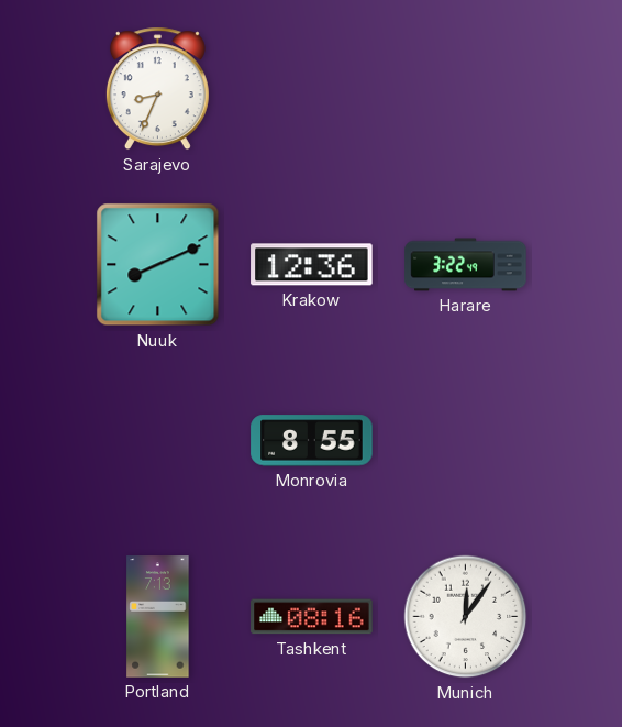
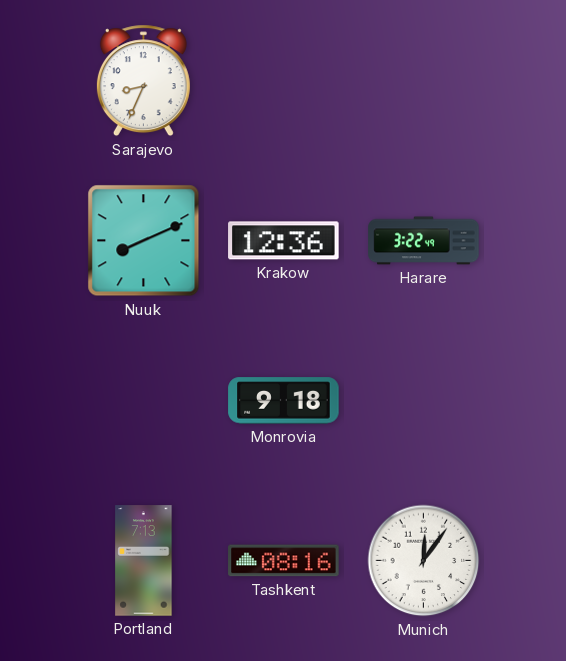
Monrovia: 8:55 -> 9:18 (284, 401)
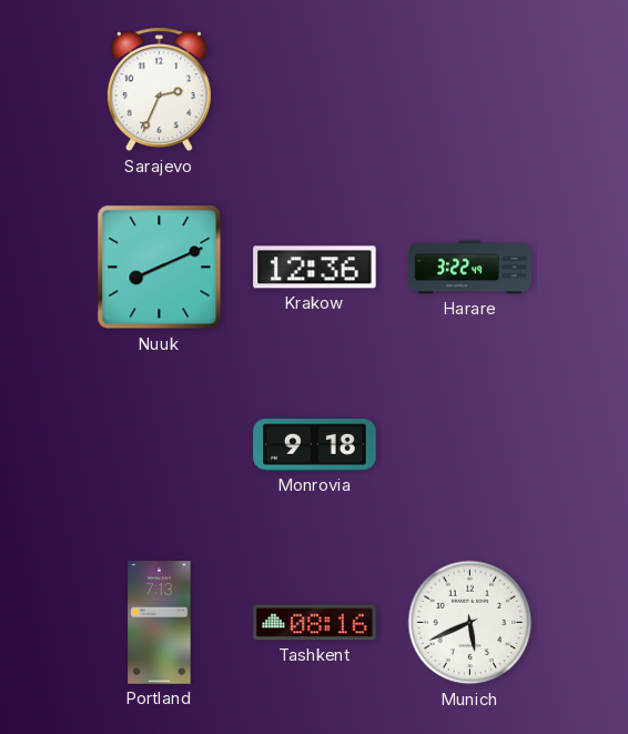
Sarajevo: 8:34 -> 2:34 (159, 90)
Munich: 12:06 -> 5:41 (470, 623)
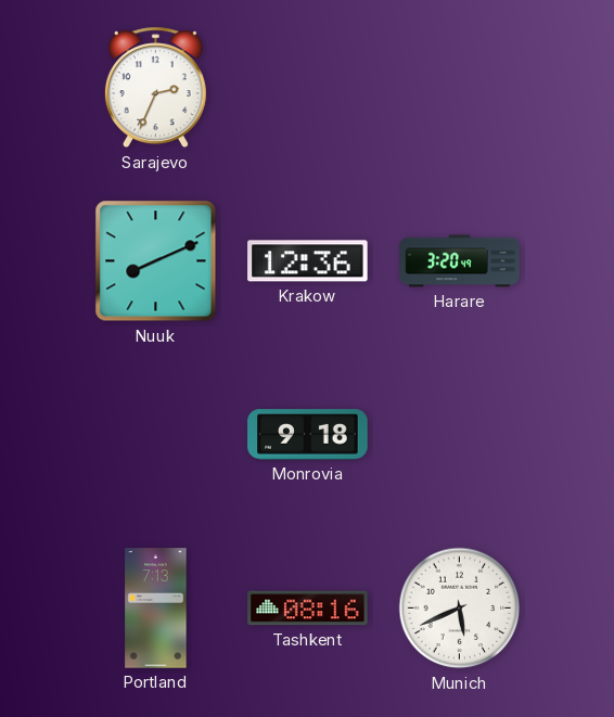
Harare: 3:22 -> 3:20 (460, 261)
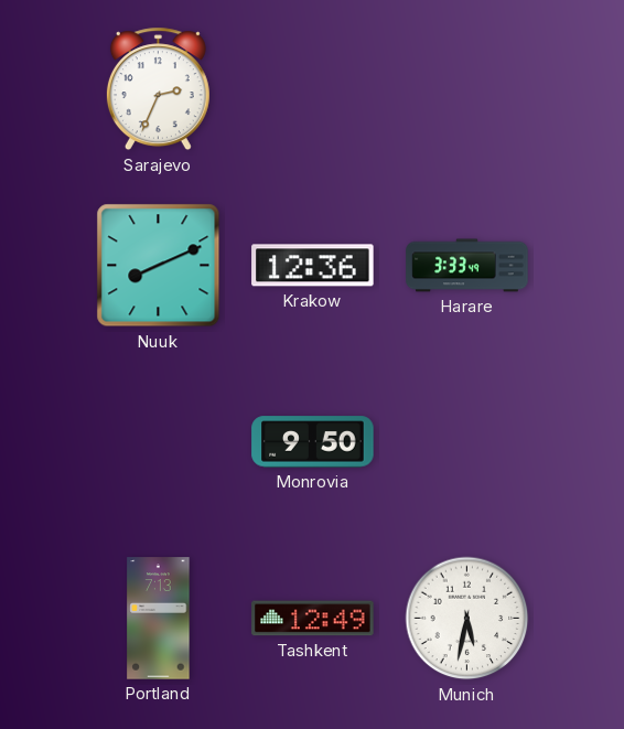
Harare: 3:20 -> 3:33 (467, 266)
Monrovia: 9:18 -> 9:50 (313, 442)
Tashkent: 08:16 -> 12:49 (313, 619)
Munich: 5:41 -> 5:32 (467, 619)
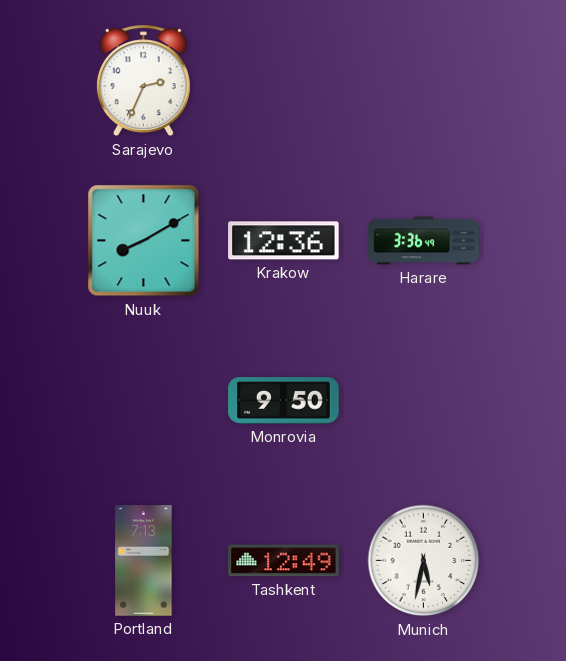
Nuuk: 8:11 -> 8:10 (144, 241)
Harare: 3:33 -> 3:36 (424, 241)
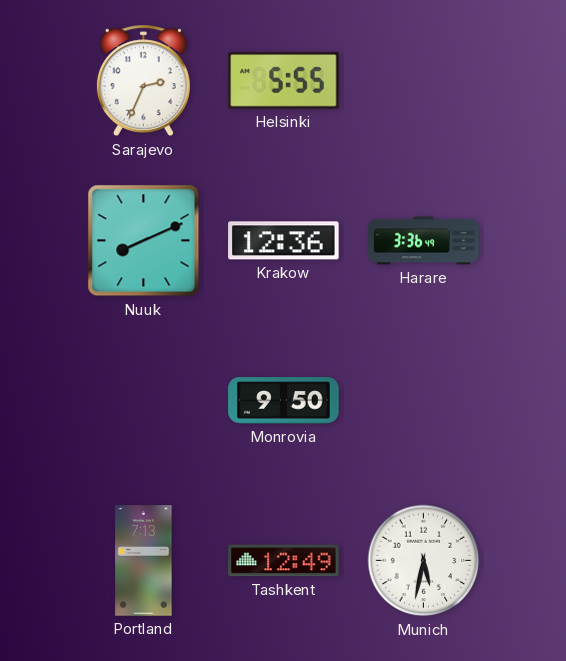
Helsinki: none -> 5:55 (284, 81)
Nuuk: 8:10 -> 8:11 (144, 241)
